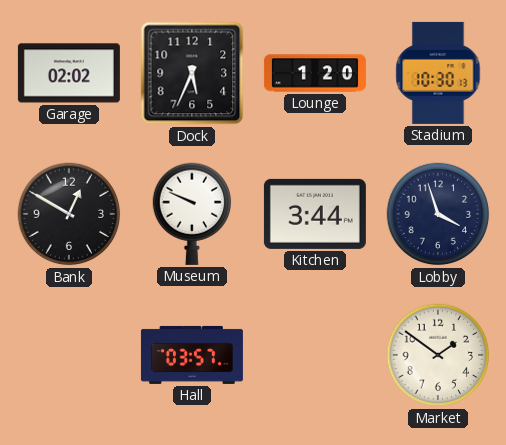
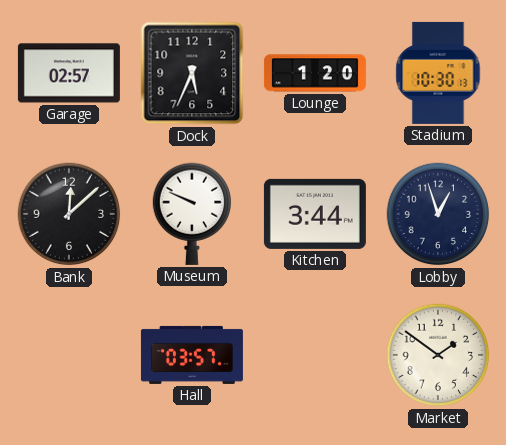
Garage: 02:02 -> 02:57 (69, 73)
Bank: 12:50 -> 12:08 (69, 214)
Lobby: 3:57 -> 12:57 (438, 214)
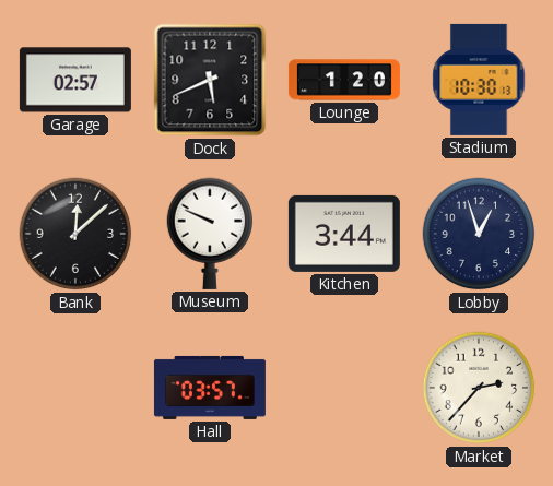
Dock: 5:34 -> 5:41 (210, 80)
Market: 1:51 -> 2:37 (479, 388)
